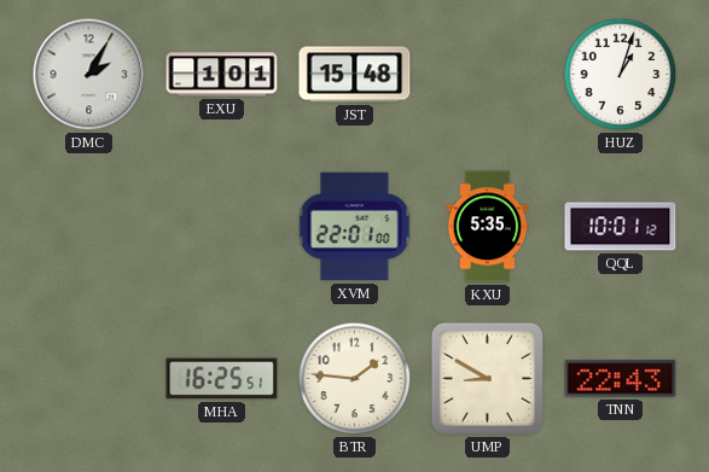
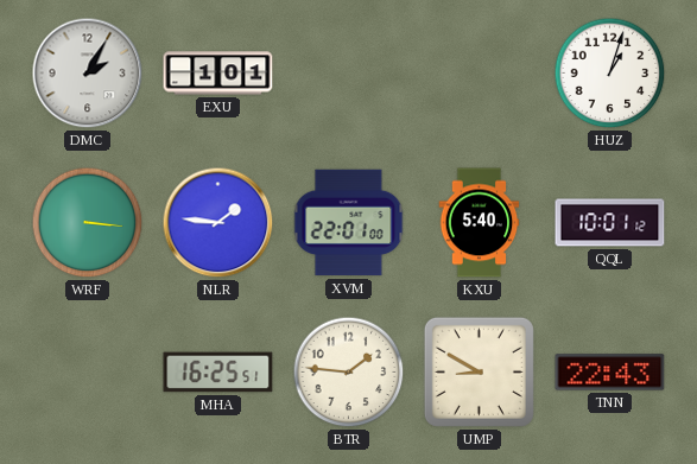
JST: 15:48 -> none (355, 75)
WRF: none -> 3:16 (88, 223)
NLR: none -> 1:46 (218, 223)
KXU: 5:35 -> 5:40 (480, 223)
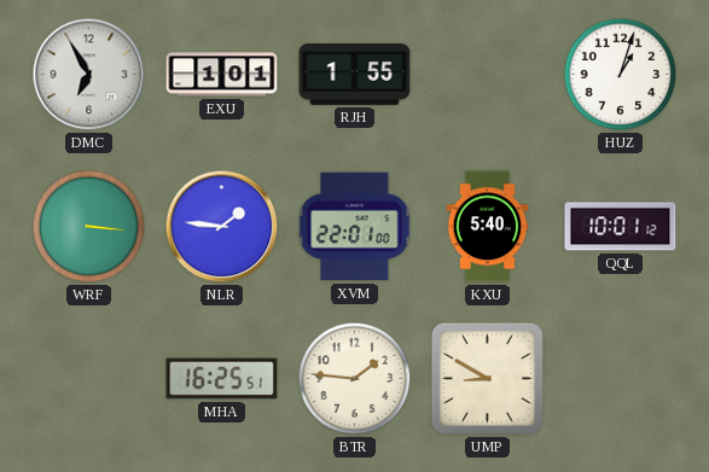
DMC: 2:05 -> 6:55 (89, 75)
RJH: none -> 1:55 (355, 75)
TNN: 22:43 -> none (610, 373)
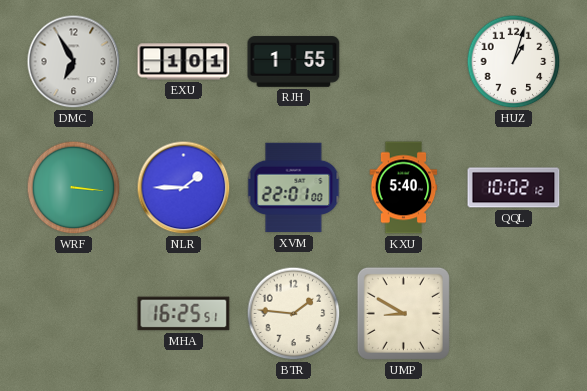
NLR: 1:46 -> 1:45 (184, 188)
QQL: 10:01 -> 10:02 (514, 188)
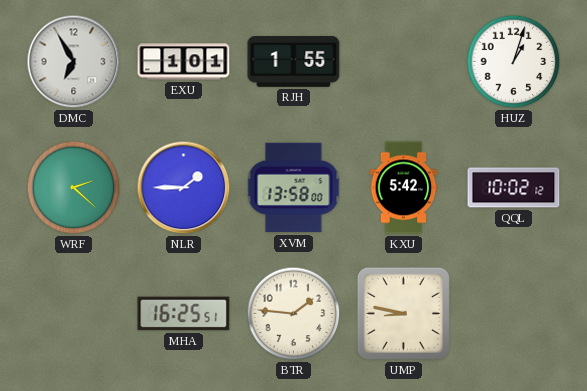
WRF: 3:16 -> 2:22 (74, 188)
XVM: 22:01 -> 13:58 (294, 188)
KXU: 5:40 -> 5:42 (404, 188)
UMP: 8:50 -> 8:47 (403, 313)
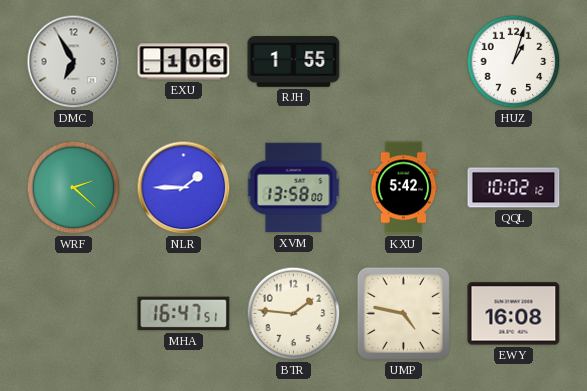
EXU: 1:01 -> 1:06 (184, 62)
MHA: 16:25 -> 16:47 (184, 314)
UMP: 8:47 -> 4:47 (403, 313)
EWY: none -> 16:08 (514, 314)
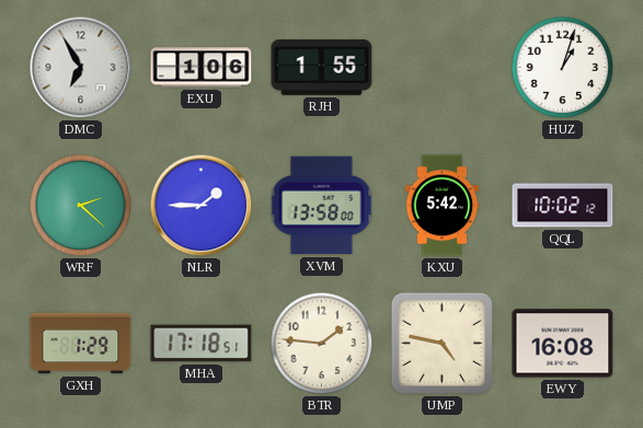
GXH: none -> 1:29 (81, 344)
MHA: 16:47 -> 17:18 (202, 344)
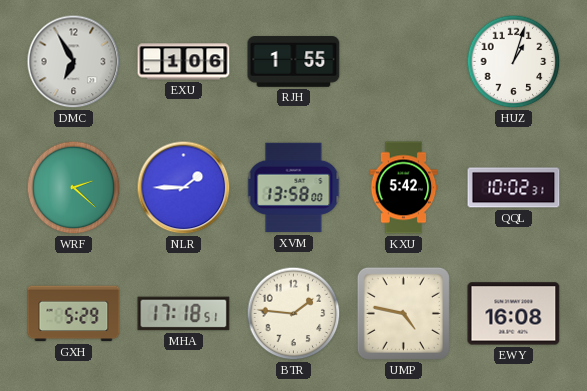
QQL: 10:02:12 -> 10:02:31 (514, 188)
GXH: 1:29 -> 5:29 (74, 314)
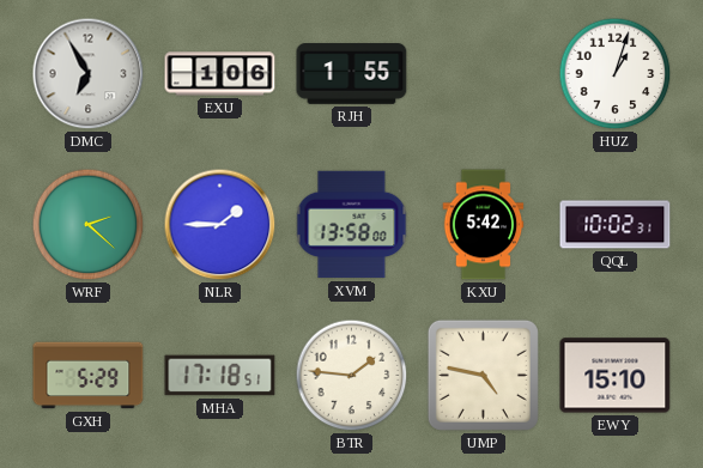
EWY: 16:08 -> 15:10 (616, 376)
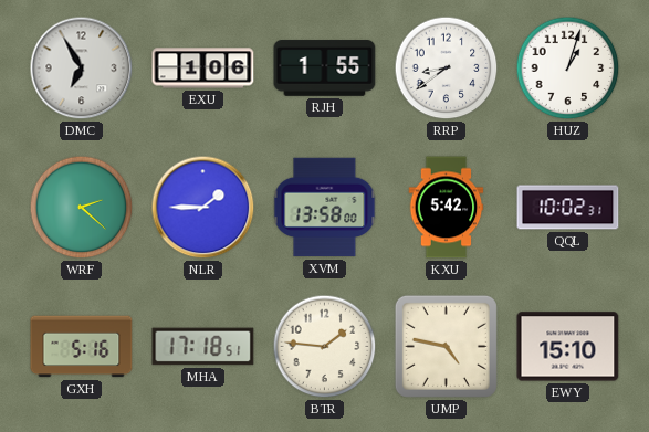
RRP: none -> 8:39 (447, 69)
GXH: 5:29 -> 5:16 (82, 347)
